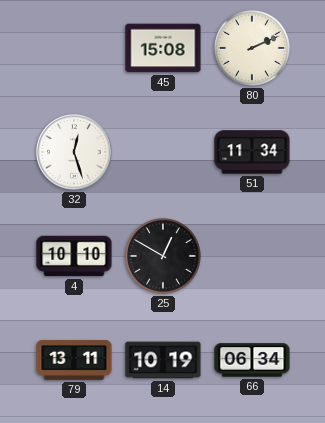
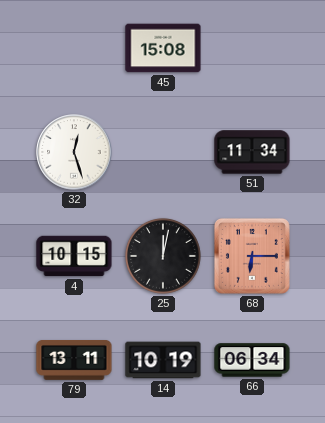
80: 2:11 -> none (252, 48)
4: 10:10 -> 10:15 (74, 256)
25: 12:50 -> 12:02 (163, 256)
68: none -> 6:15 (252, 256)
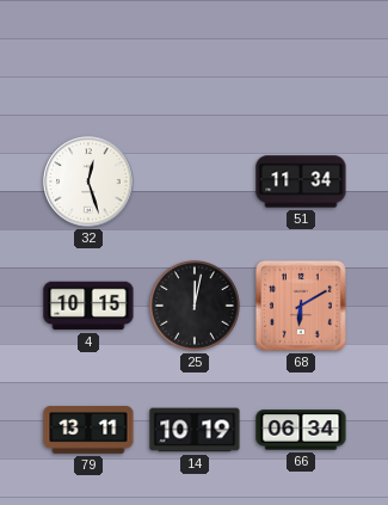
45: 15:08 -> none (163, 48)
68: 6:15 -> 6:10 (301, 306)
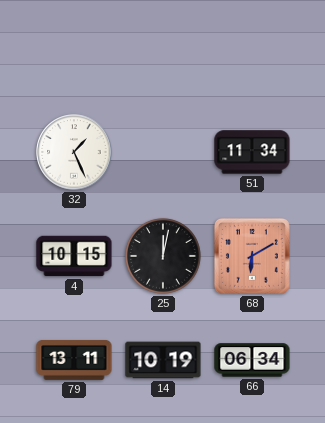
32: 12:27 -> 1:26 (74, 152)
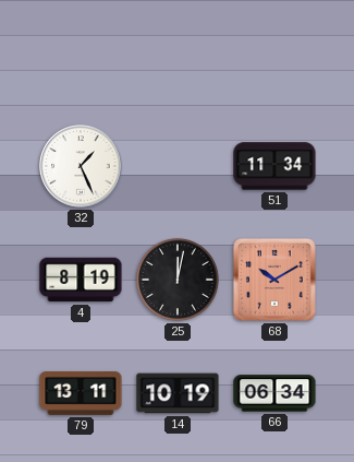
4: 10:15 -> 8:19 (81, 280)
68: 6:10 -> 10:10 (274, 280)
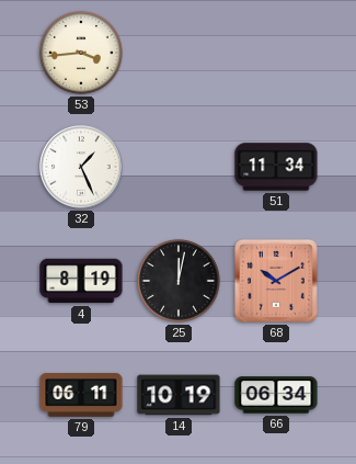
53: none -> 3:44 (81, 53)
79: 13:11 -> 06:11 (81, 396)
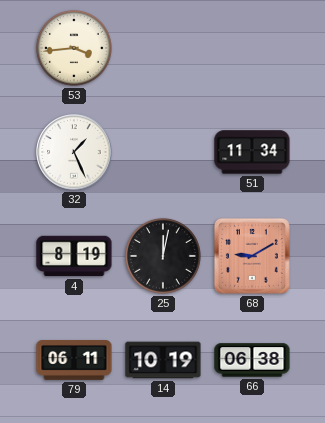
68: 10:10 -> 9:10 (252, 256)
66: 06:34 -> 06:38 (252, 360)
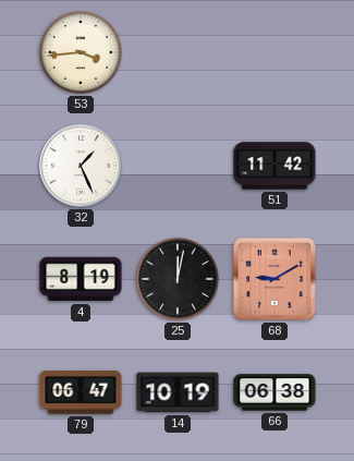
51: 11:34 -> 11:42 (274, 166)
79: 06:11 -> 06:47 (81, 393)
